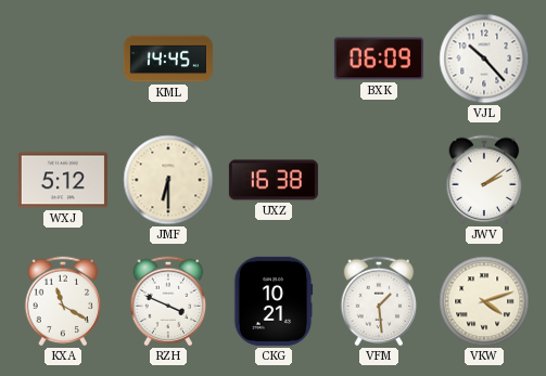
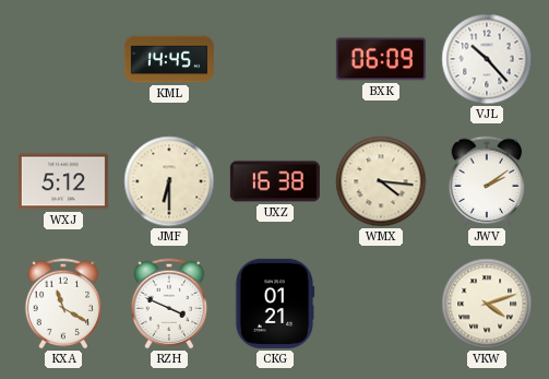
WMX: none -> 4:16 (381, 181)
CKG: 10:21 -> 01:21 (275, 304)
VFM: 1:29 -> none (379, 301)
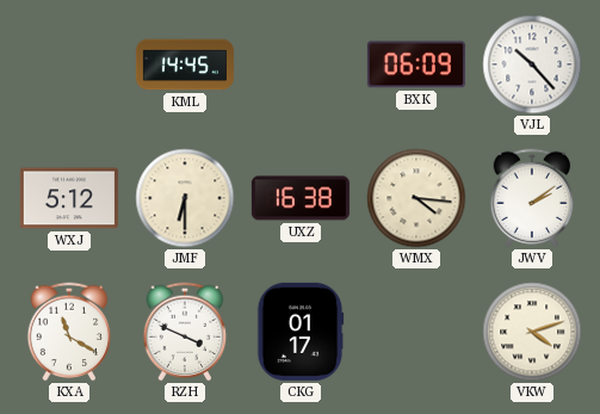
CKG: 01:21 -> 01:17 (301, 332)
